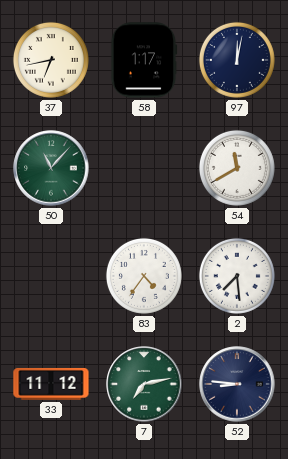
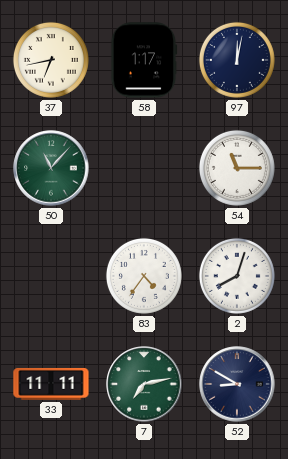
54: 11:40 -> 11:15 (237, 168)
2: 7:29 -> 8:03 (237, 276)
33: 11:12 -> 11:11 (51, 384)
52: 8:46 -> 8:50 (237, 384)
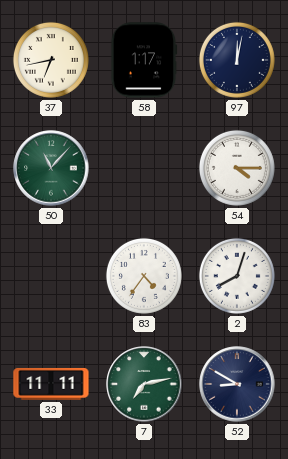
54: 11:15 -> 4:15 (237, 168)
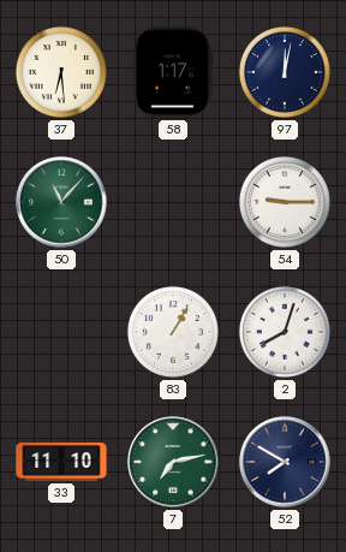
37: 6:43 -> 6:29 (61, 72)
54: 4:15 -> 9:15 (285, 202)
83: 4:36 -> 1:05 (173, 332)
33: 11:11 -> 11:10 (61, 462)
52: 8:50 -> 7:50 (285, 462)
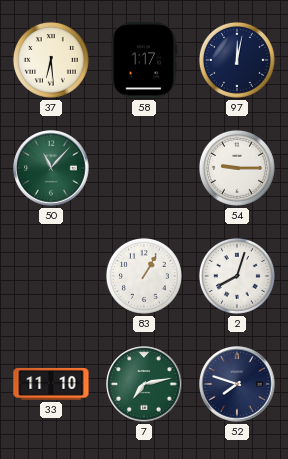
52: 7:50 -> 7:48 (237, 384)
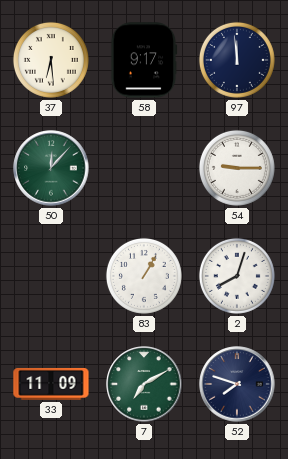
58: 1:17 -> 9:17 (144, 60)
97: 12:02 -> 11:59 (237, 60)
50: 11:07 -> 12:07 (51, 168)
33: 11:10 -> 11:09 (51, 384)
7: 7:13 -> 7:10 (144, 384)
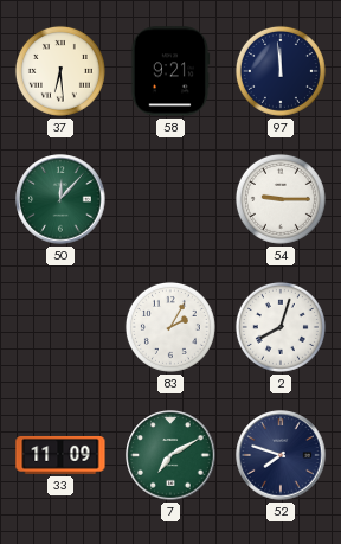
58: 9:17 -> 9:21 (170, 71)
83: 1:05 -> 2:05 (170, 327)
